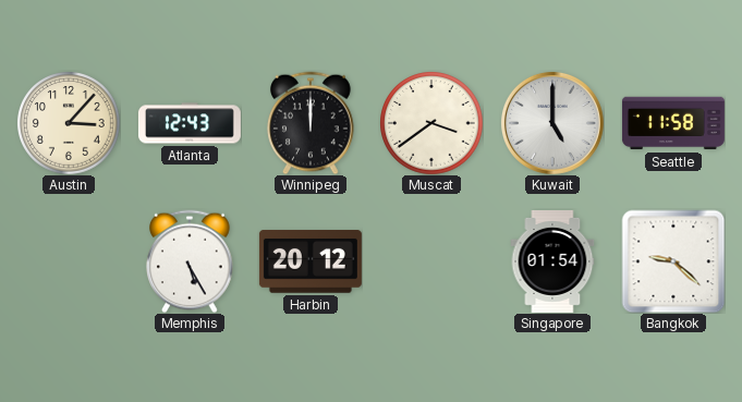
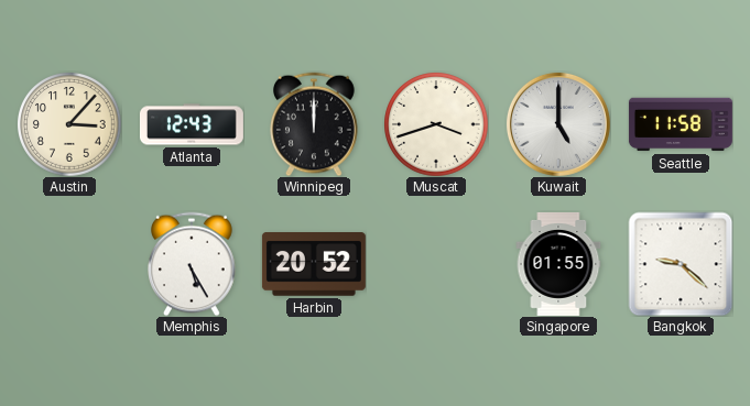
Muscat: 3:39 -> 3:42 (436, 124)
Harbin: 20:12 -> 20:52 (314, 265)
Singapore: 01:54 -> 01:55 (558, 264)
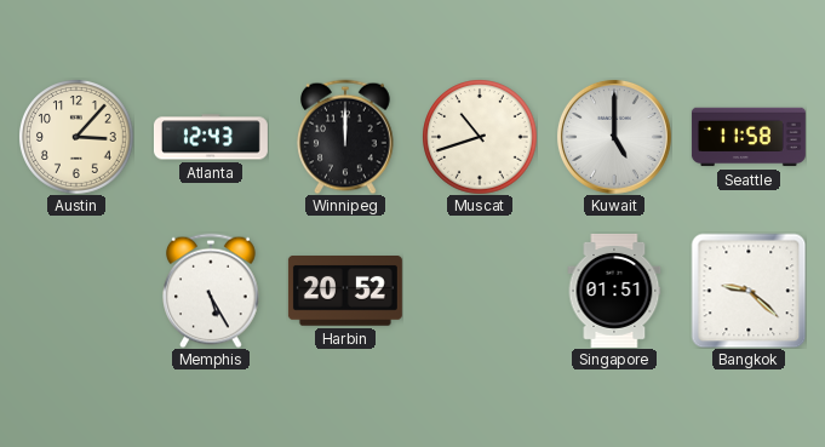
Muscat: 3:42 -> 10:42 (480, 137)
Singapore: 01:55 -> 01:51 (614, 291)
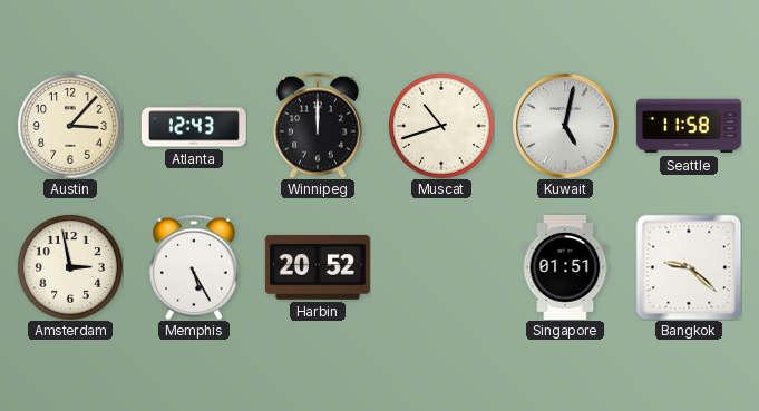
Kuwait: 5:00 -> 5:02 (565, 126)
Amsterdam: none -> 2:58 (70, 267)
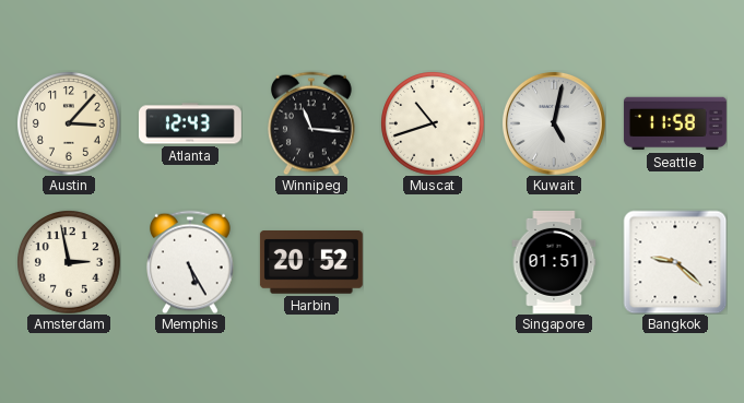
Winnipeg: 12:00 -> 11:16 (312, 123)
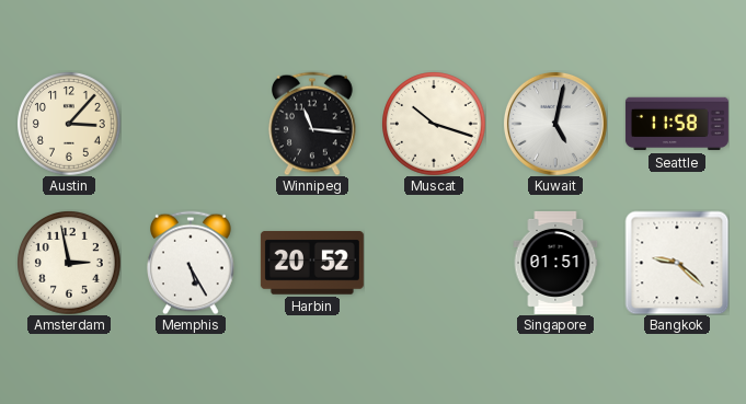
Atlanta: 12:43 -> none (190, 123)
Muscat: 10:42 -> 10:18 (434, 124)
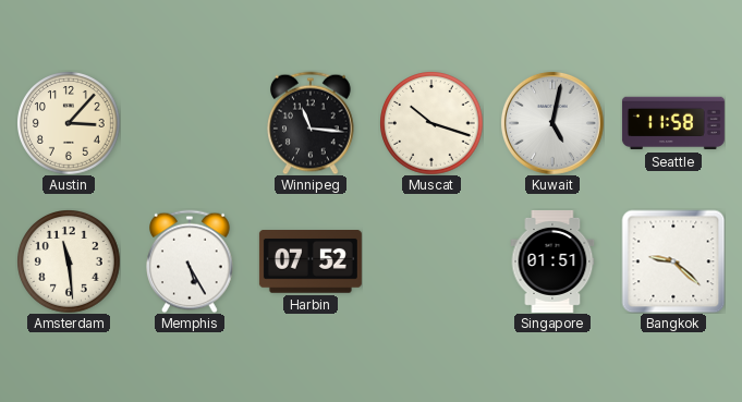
Amsterdam: 2:58 -> 11:29 (69, 261)
Harbin: 20:52 -> 07:52 (311, 263)
